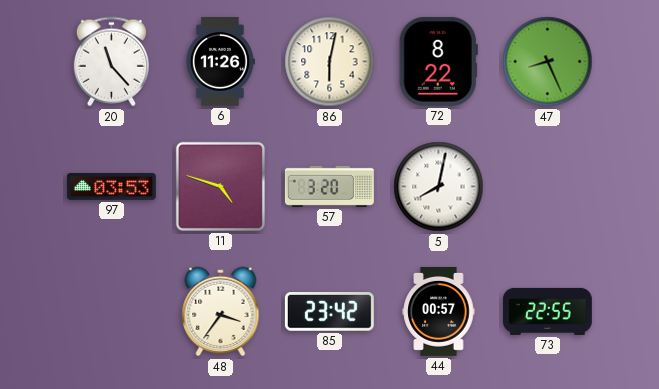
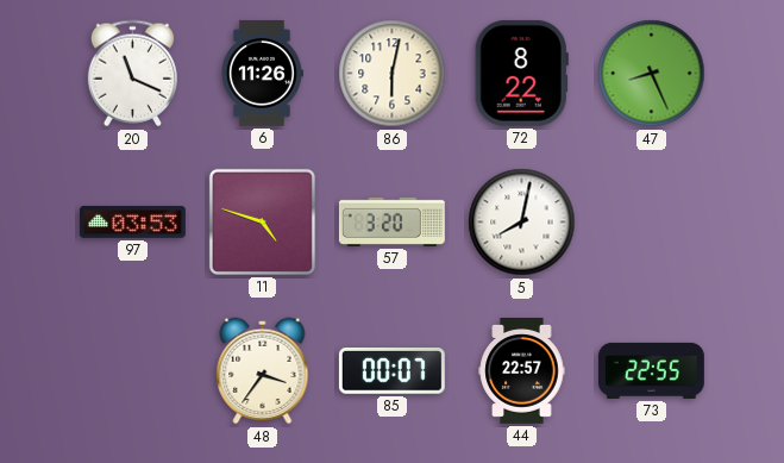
20: 11:23 -> 11:19 (132, 74)
85: 23:42 -> 00:07 (391, 371)
44: 00:57 -> 22:57 (522, 370)
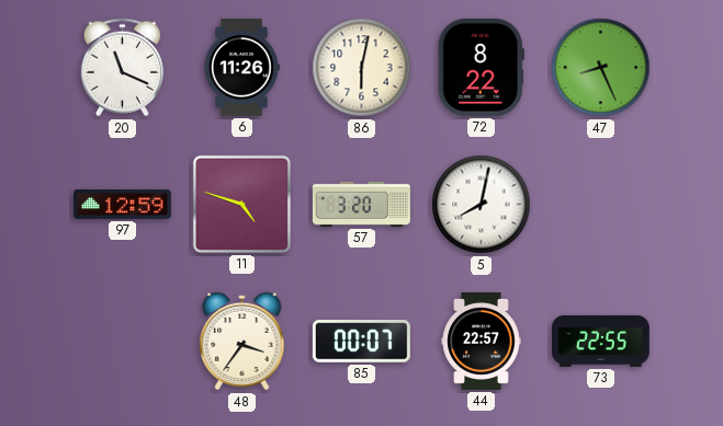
97: 03:53 -> 12:59 (122, 204)
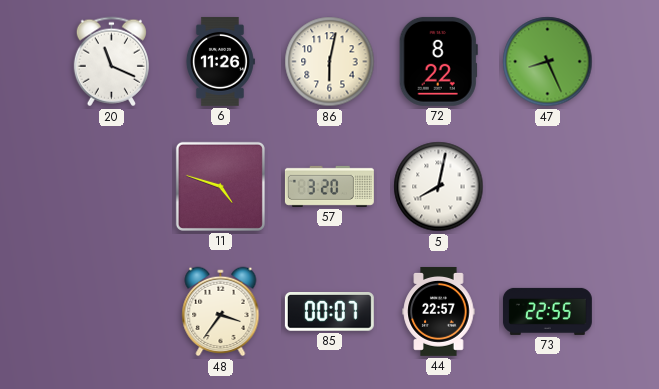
97: 12:59 -> none (122, 204)
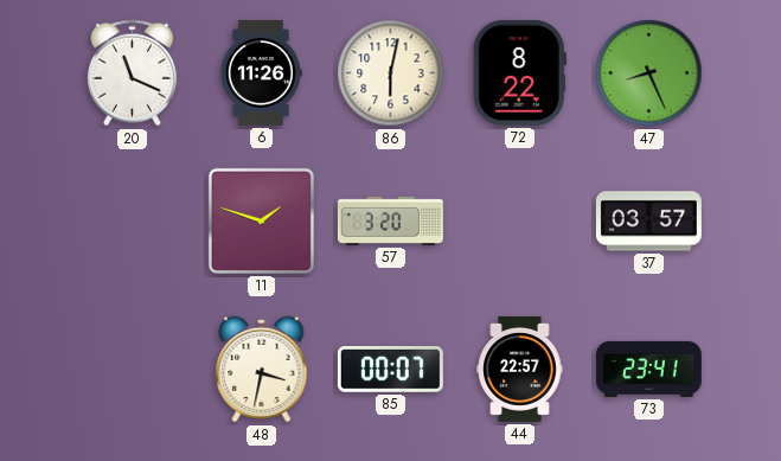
11: 4:48 -> 1:48 (261, 220)
5: 8:02 -> none (439, 187)
37: none -> 03:57 (648, 222)
48: 3:36 -> 3:32 (262, 370)
73: 22:55 -> 23:41 (648, 369)
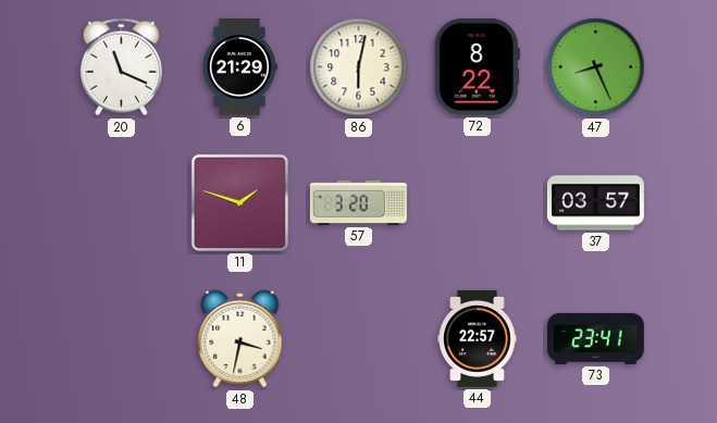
6: 11:26 -> 21:29 (239, 66)
85: 00:07 -> none (390, 370)
